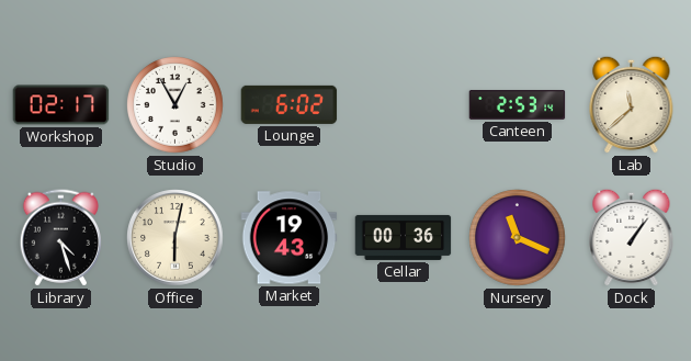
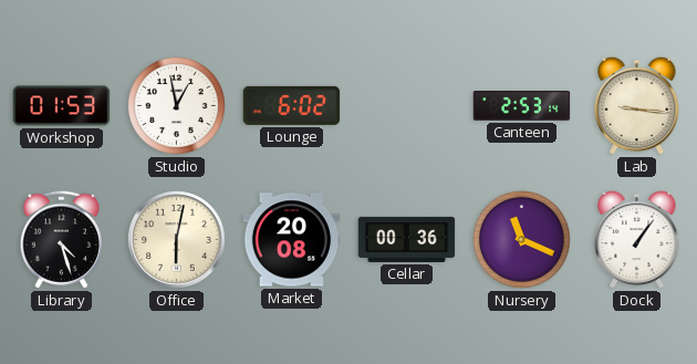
Workshop: 02:17 -> 01:53 (62, 106)
Studio: 12:55 -> 12:58 (177, 106)
Lab: 11:38 -> 9:16 (637, 105)
Market: 19:43 -> 20:08 (292, 240)
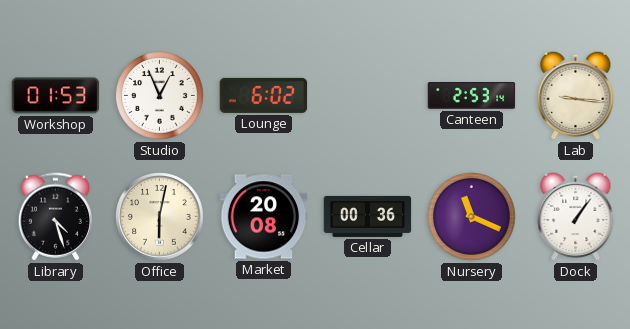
Studio: 12:58 -> 12:56 (160, 96)
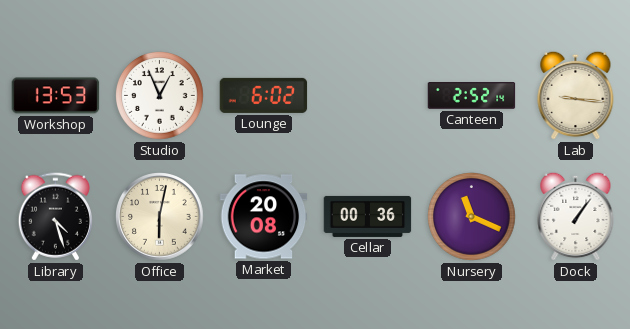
Workshop: 01:53 -> 13:53 (56, 96)
Canteen: 2:53 -> 2:52 (472, 96)
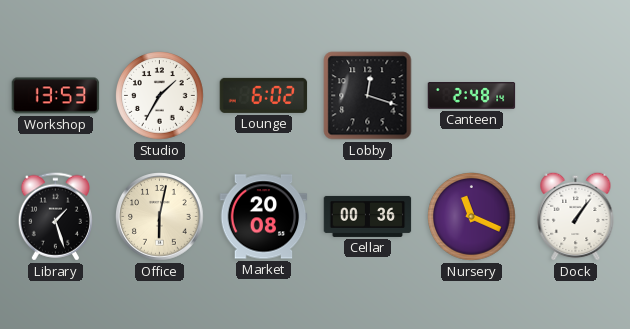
Studio: 12:56 -> 1:35 (160, 96)
Lobby: none -> 12:18 (368, 96)
Canteen: 2:52 -> 2:48 (472, 96)
Lab: 9:16 -> none (576, 95)
Library: 4:27 -> 1:27 (55, 217)
